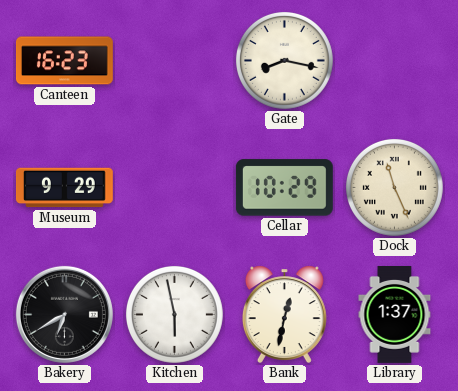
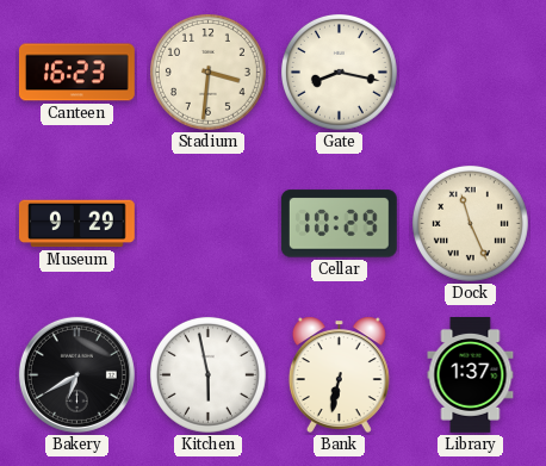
Stadium: none -> 3:31 (207, 72)
Bank: 12:32 -> 6:32 (339, 374)
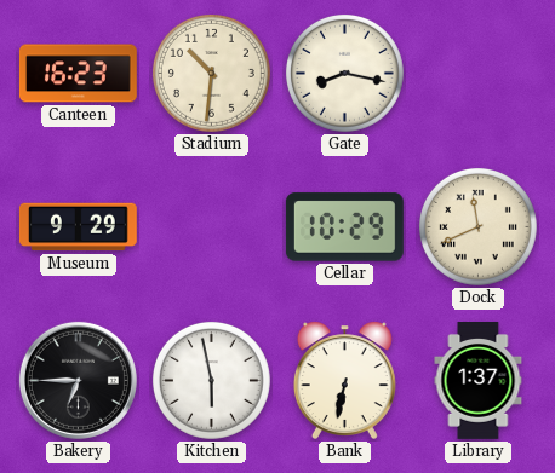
Stadium: 3:31 -> 10:31 (211, 73)
Dock: 11:26 -> 11:41 (477, 226)
Bakery: 6:40 -> 6:45 (78, 380)
